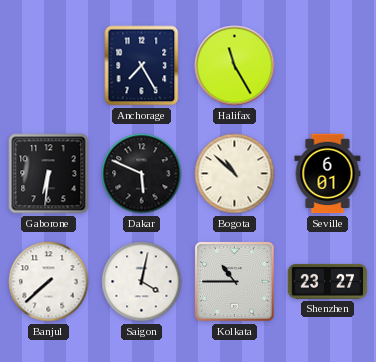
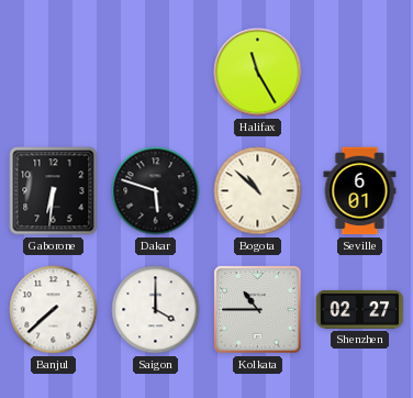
Anchorage: 7:25 -> none (142, 66)
Dakar: 5:49 -> 5:48 (156, 191)
Saigon: 4:02 -> 4:00 (156, 310)
Shenzhen: 23:27 -> 02:27 (360, 309)
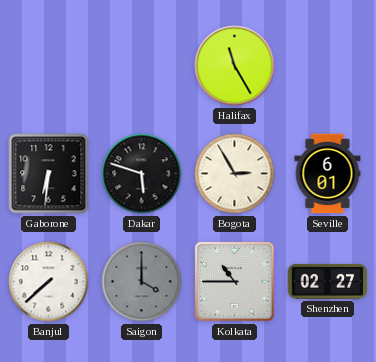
Bogota: 10:52 -> 2:55 (235, 174)
Saigon dial: white -> grey (142, 282)
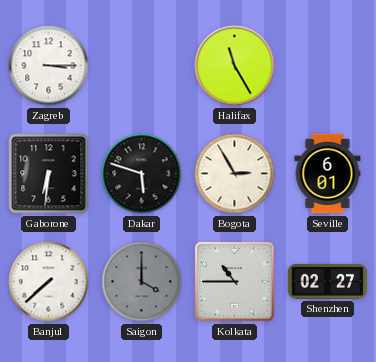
Zagreb: none -> 3:15 (49, 66)
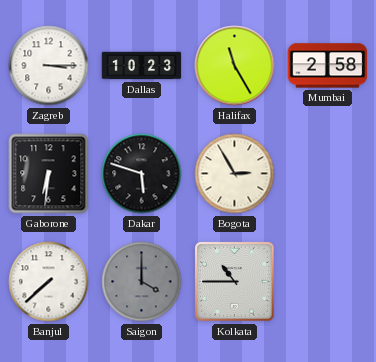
Dallas: none -> 10:23 (142, 66)
Mumbai: none -> 2:58 (328, 66)
Seville: 6:01 -> none (328, 174)
Shenzhen: 02:27 -> none (328, 281)
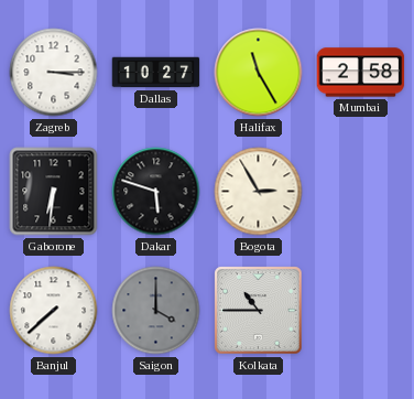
Dallas: 10:23 -> 10:27 (156, 73)
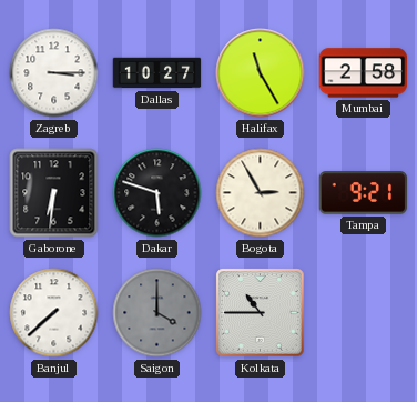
Tampa: none -> 9:21 (364, 193)
